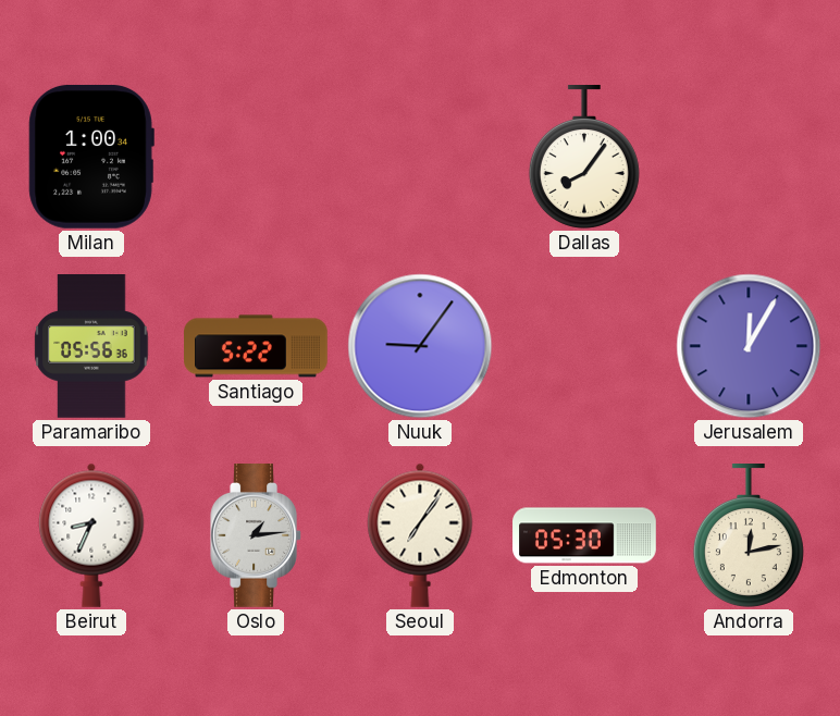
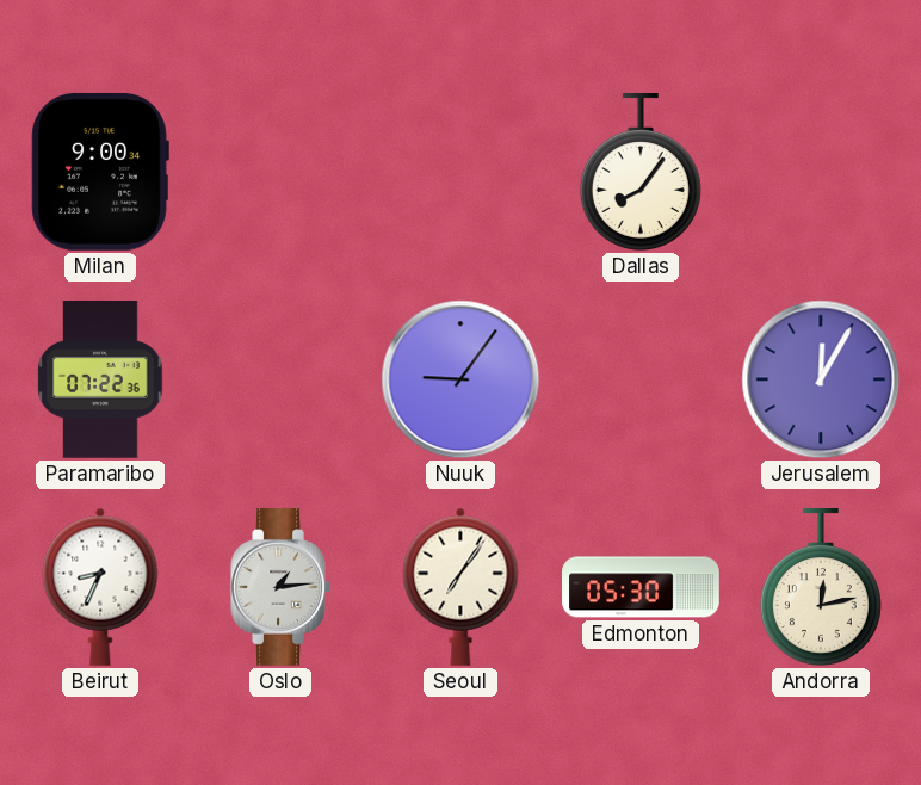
Milan: 1:00 -> 9:00 (100, 172)
Paramaribo: 05:56 -> 07:22 (100, 381)
Santiago: 5:22 -> none (257, 346)
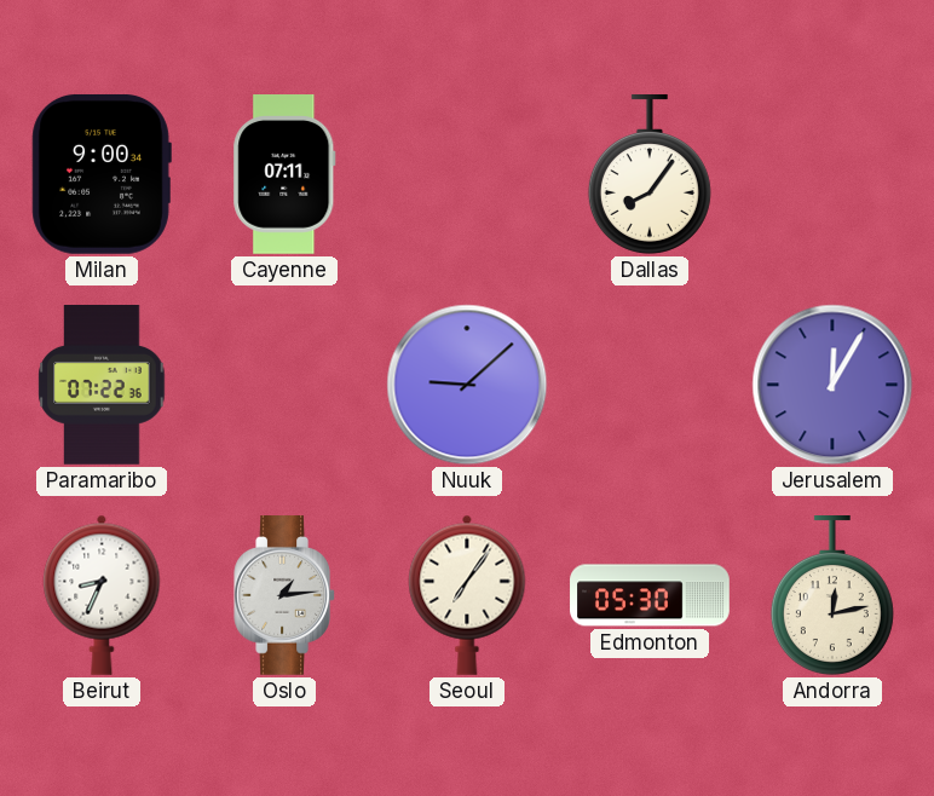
Cayenne: none -> 07:11 (284, 175)
Nuuk: 9:06 -> 9:08 (467, 385)
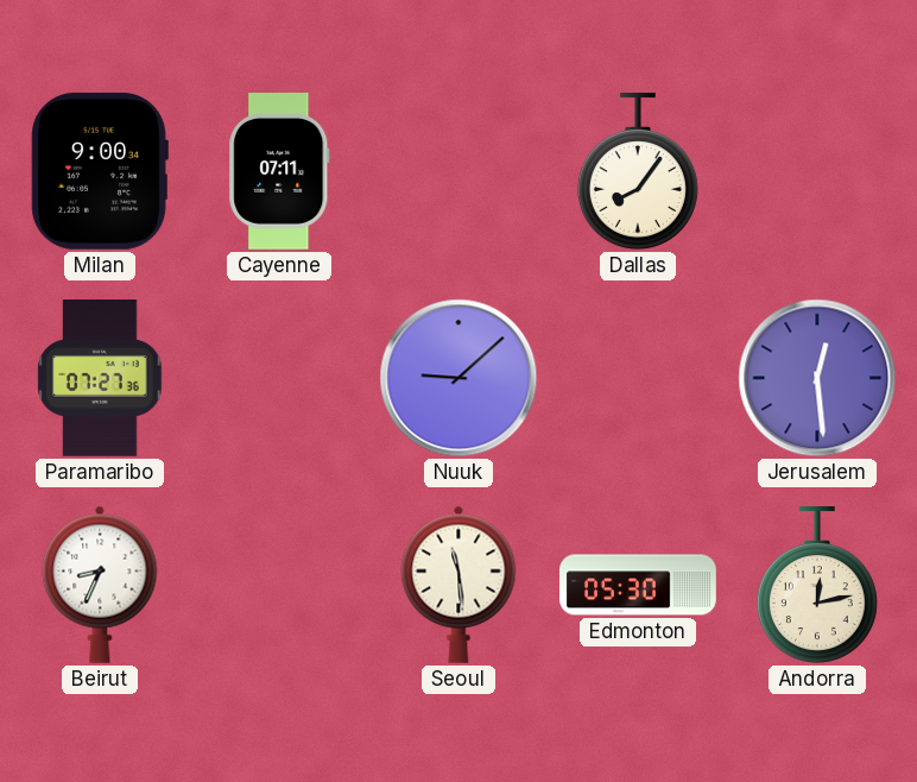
Paramaribo: 07:22 -> 07:27 (100, 379)
Jerusalem: 12:05 -> 12:29 (817, 378)
Oslo: 1:14 -> none (284, 596)
Seoul: 7:06 -> 11:29 (458, 585)
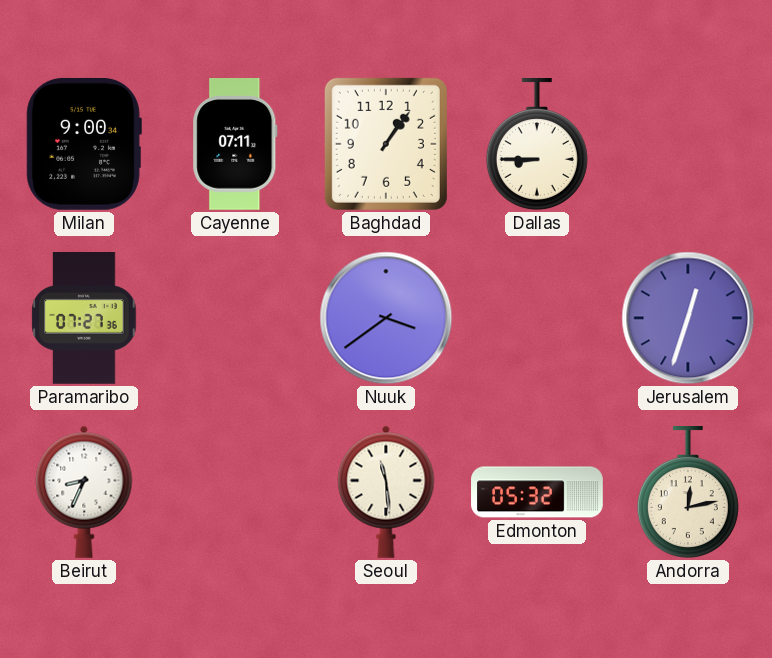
Baghdad: none -> 1:06 (386, 144)
Dallas: 8:06 -> 8:45 (537, 145)
Nuuk: 9:08 -> 3:39 (386, 318)
Jerusalem: 12:29 -> 12:33 (688, 318)
Edmonton: 05:30 -> 05:32 (537, 492)
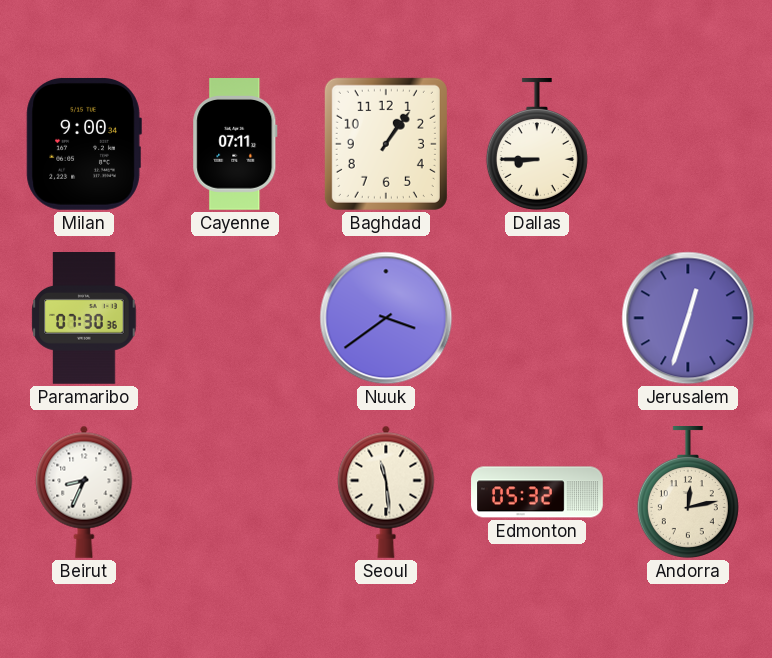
Paramaribo: 07:27 -> 07:30 (84, 319)
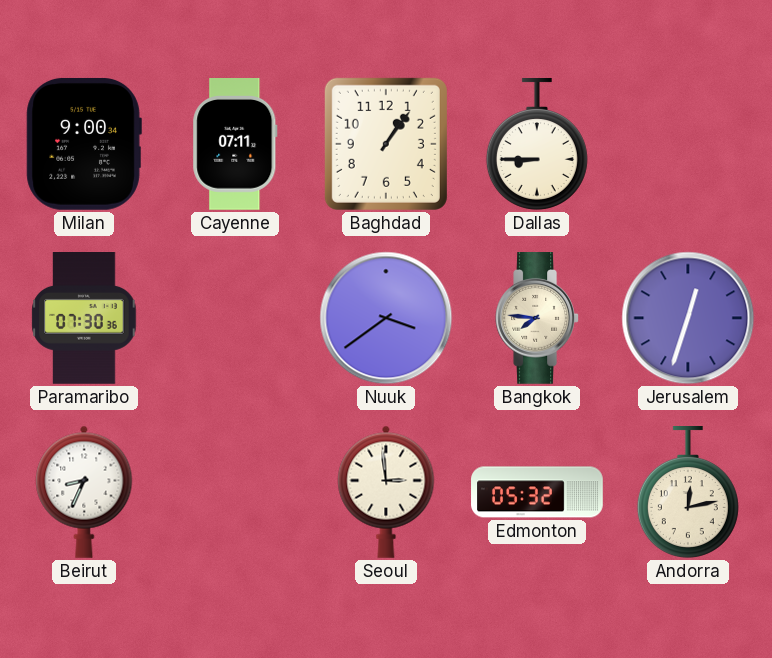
Bangkok: none -> 7:46 (537, 319)
Seoul: 11:29 -> 2:59 (386, 492)
